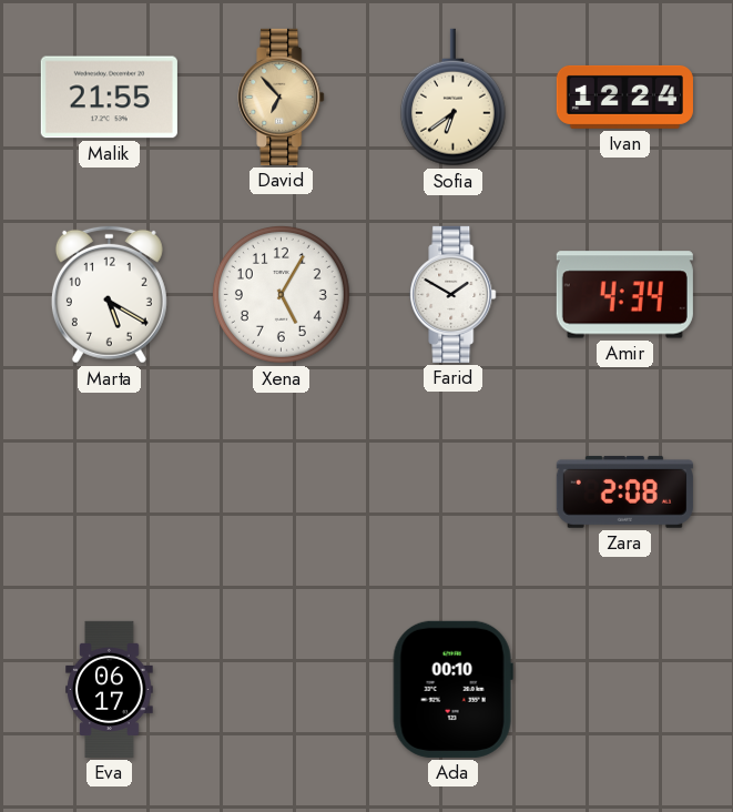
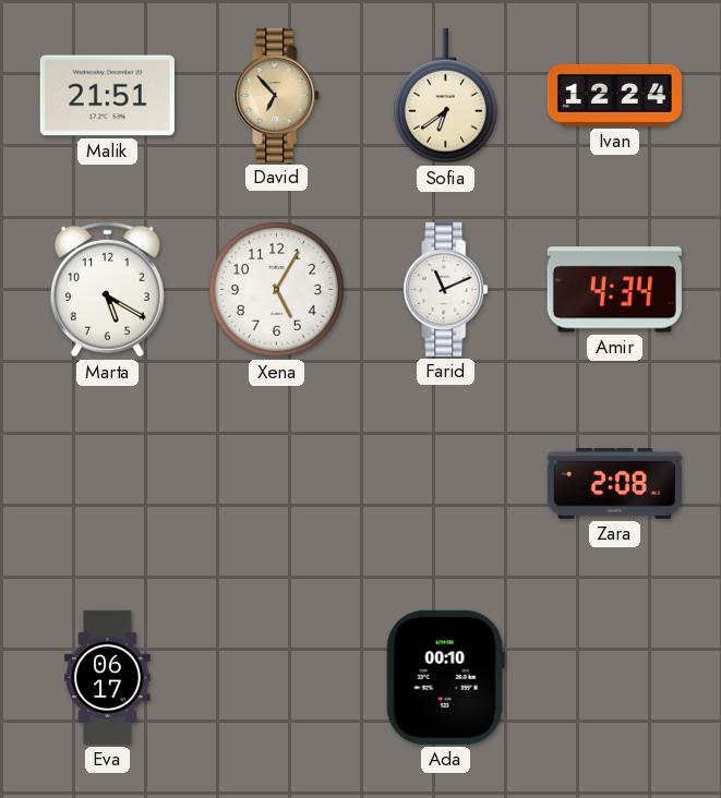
Malik: 21:55 -> 21:51 (107, 96)
Farid: 1:50 -> 11:11 (446, 289)
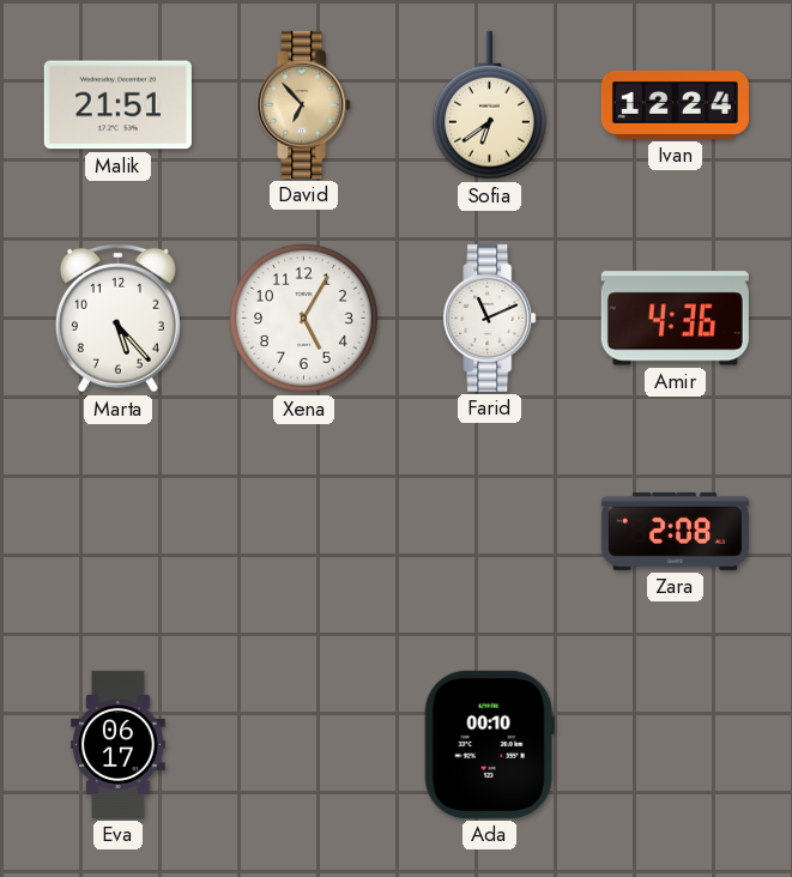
Marta: 5:20 -> 5:23 (117, 317)
Amir: 4:34 -> 4:36 (675, 319)
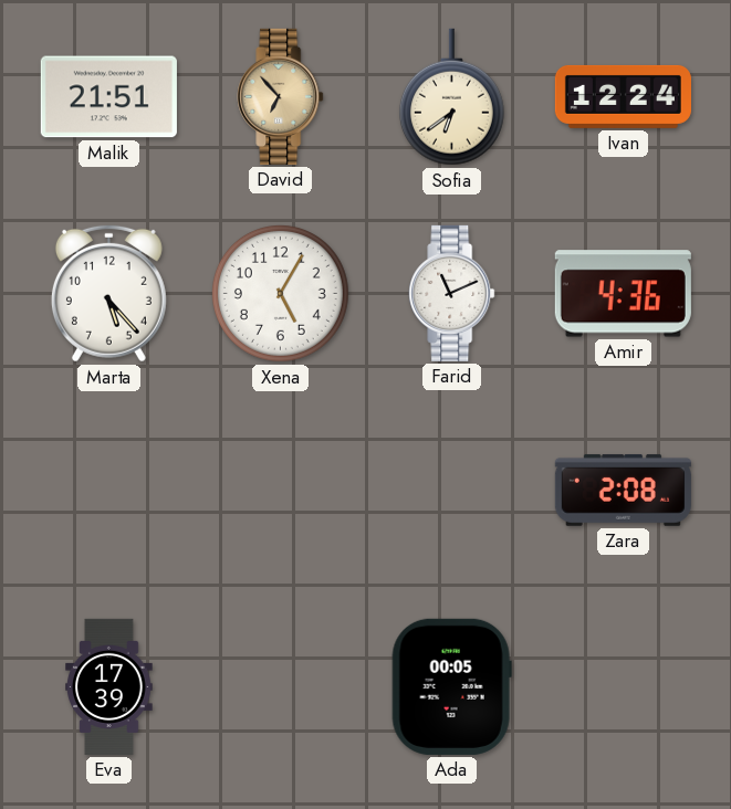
Eva: 06:17 -> 17:39 (109, 686)
Ada: 00:10 -> 00:05 (451, 686)
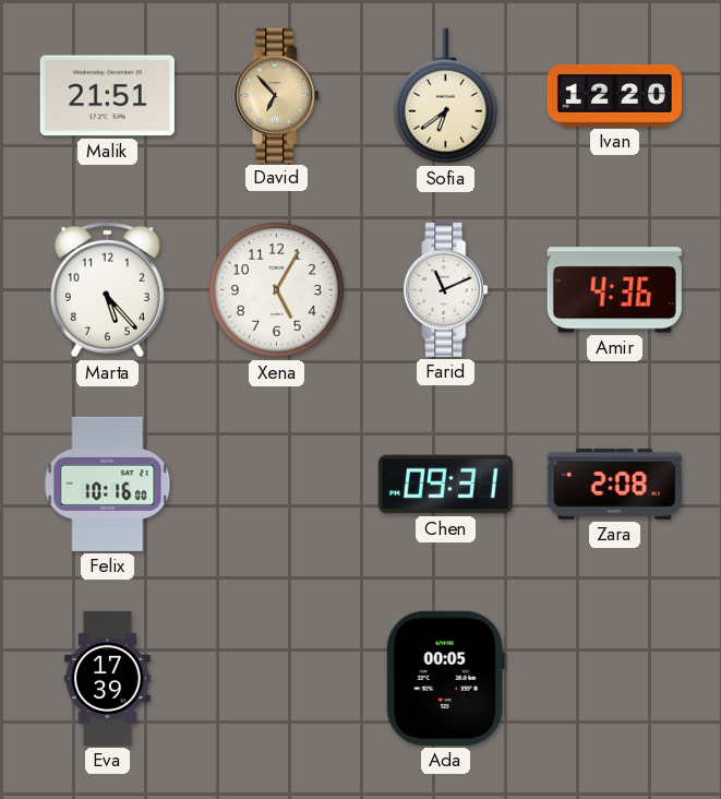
Ivan: 12:24 -> 12:20 (614, 95)
Felix: none -> 10:16 (108, 484)
Chen: none -> 09:31 (445, 485)
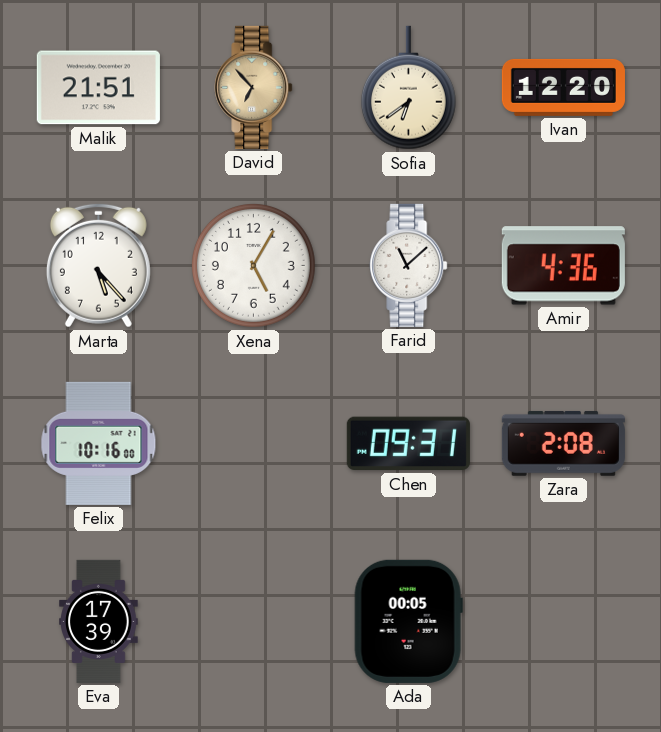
Farid: 11:11 -> 11:08 (409, 265)
